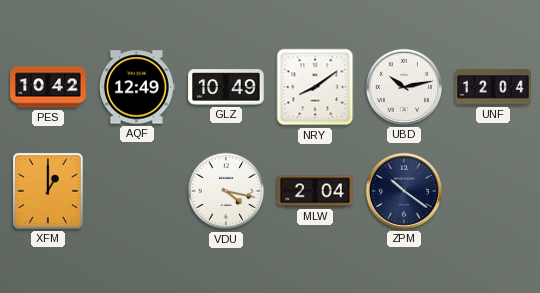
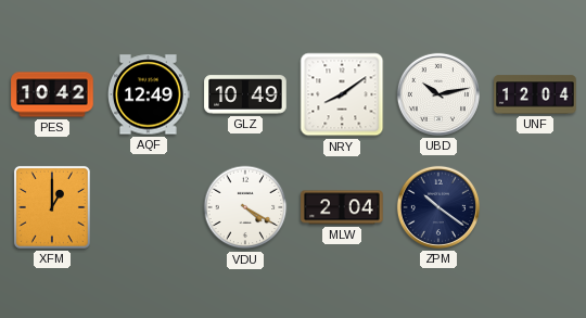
VDU: 4:17 -> 4:20 (245, 207)
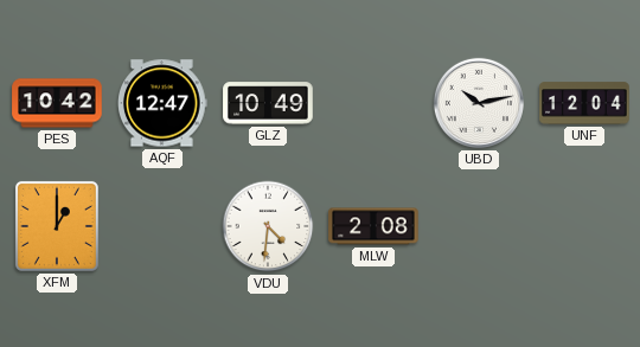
AQF: 12:49 -> 12:47 (164, 103)
NRY: 8:09 -> none (342, 94)
VDU: 4:20 -> 4:31 (268, 226)
MLW: 2:04 -> 2:08 (373, 226)
ZPM: 10:21 -> none (438, 207)
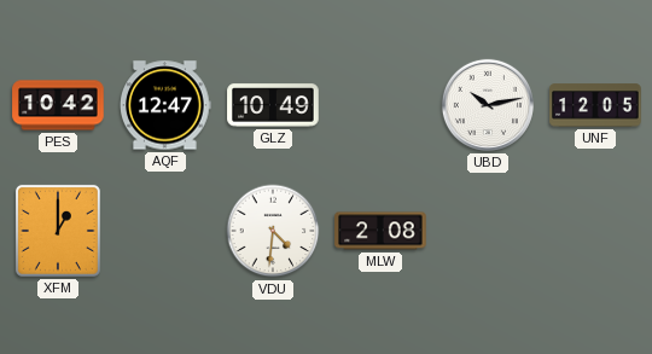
UNF: 12:04 -> 12:05 (595, 105)
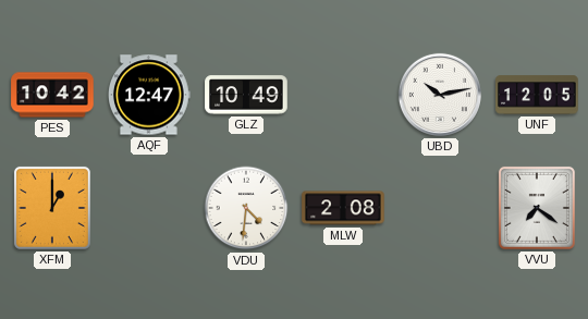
VVU: none -> 7:21 (537, 208)
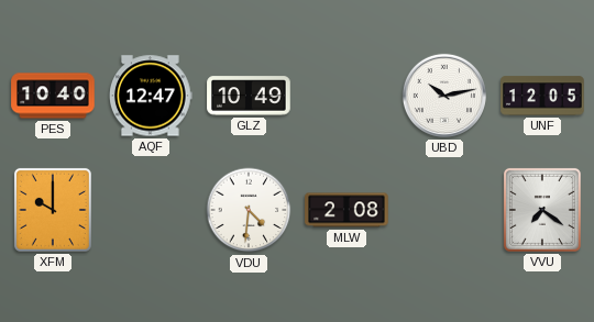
PES: 10:42 -> 10:40 (53, 96)
XFM: 1:00 -> 10:00 (53, 210)
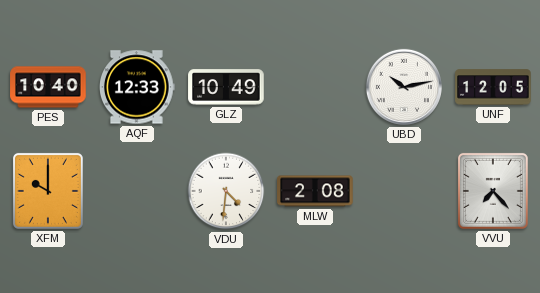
AQF: 12:47 -> 12:33 (138, 87)
VVU: 7:21 -> 7:23 (493, 191)
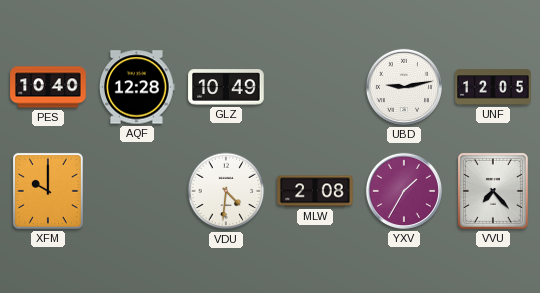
AQF: 12:33 -> 12:28 (138, 87)
UBD: 10:13 -> 9:13 (404, 87)
YXV: none -> 1:35 (404, 191)
